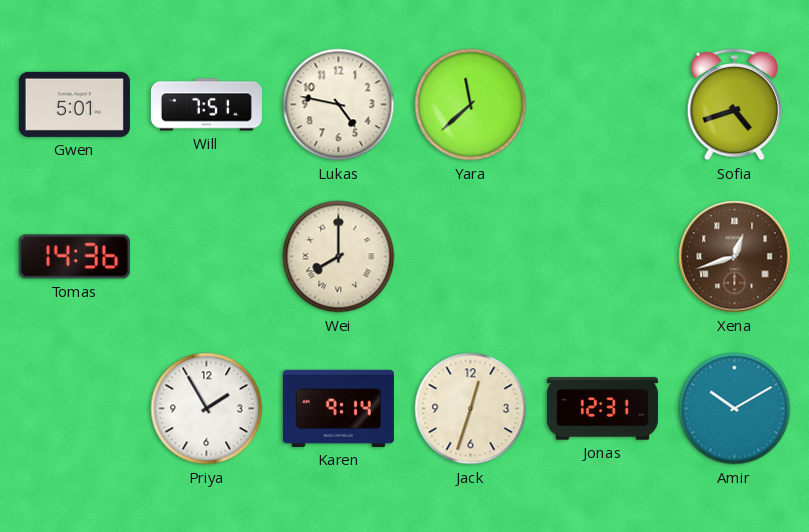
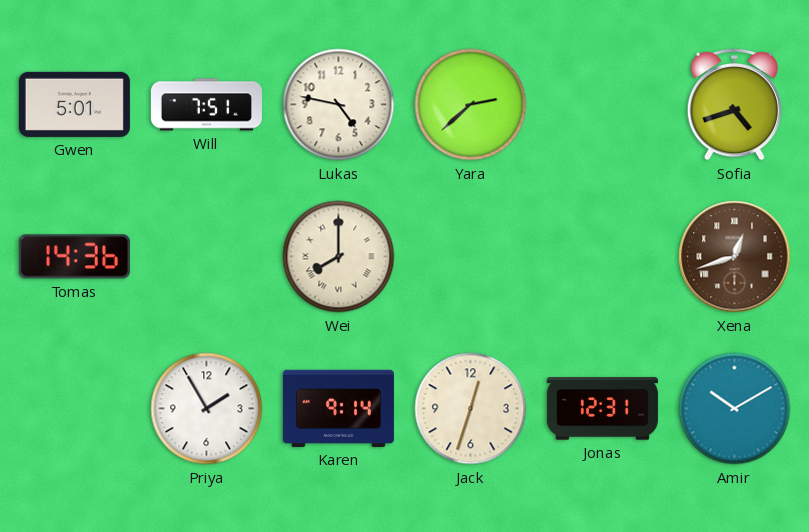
Yara: 11:38 -> 2:38 (471, 105)
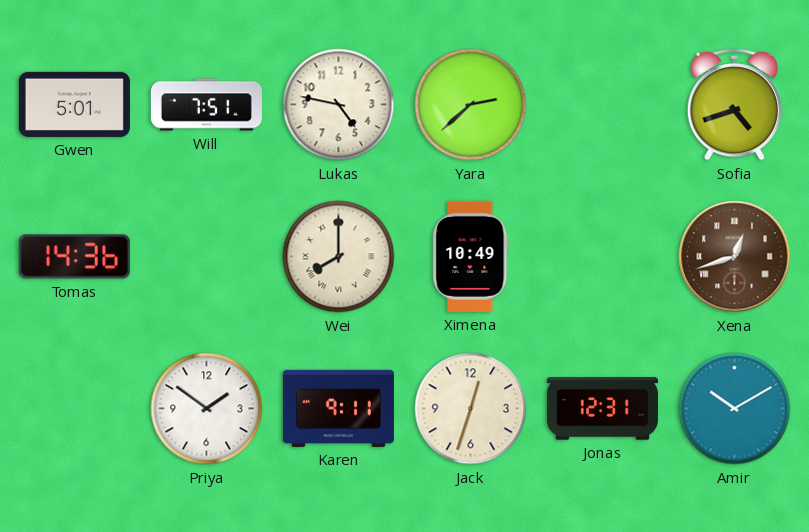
Ximena: none -> 10:49 (471, 256)
Priya: 1:55 -> 1:51 (207, 409)
Karen: 9:14 -> 9:11 (338, 408)
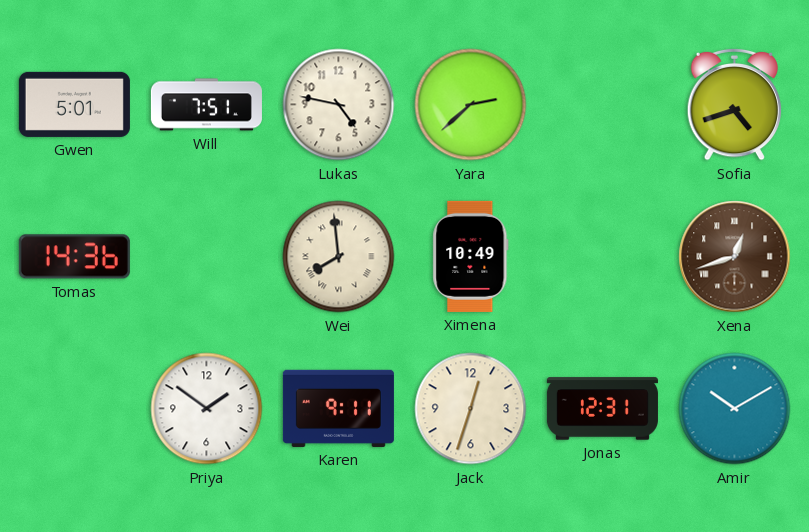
Wei: 8:00 -> 7:59 (339, 257)
